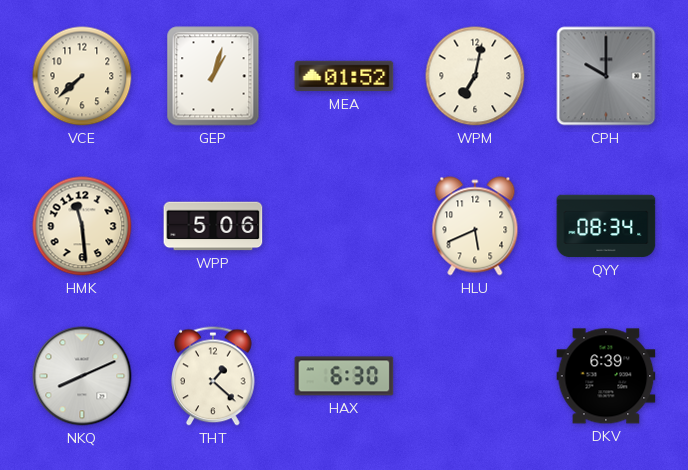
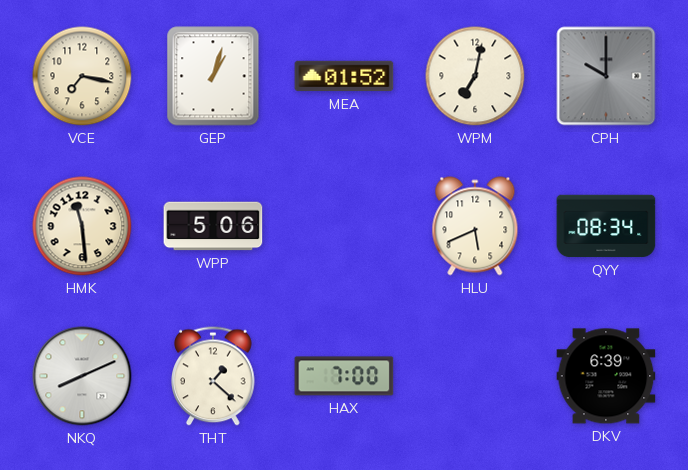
VCE: 7:38 -> 7:17 (82, 76)
HAX: 6:30 -> 7:00 (344, 376)
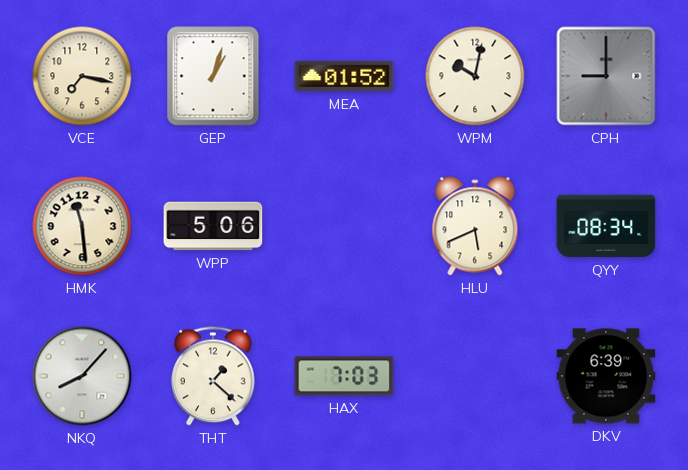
WPM: 7:02 -> 10:02 (475, 76)
CPH: 10:00 -> 9:00 (606, 76)
NKQ: 8:11 -> 8:07 (82, 376)
HAX: 7:00 -> 7:03 (344, 376)
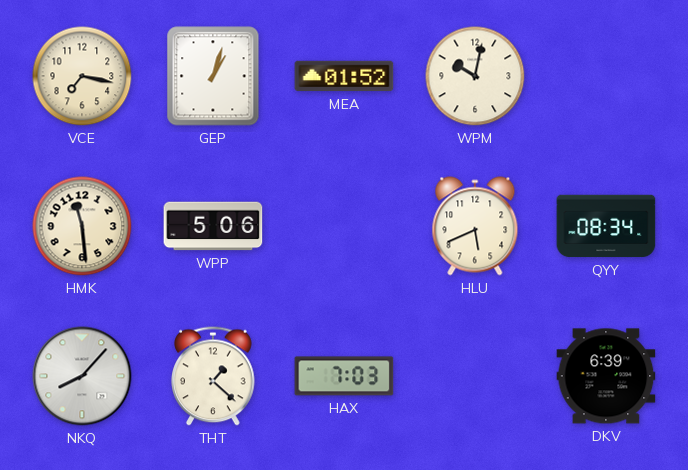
CPH: 9:00 -> none (606, 76)
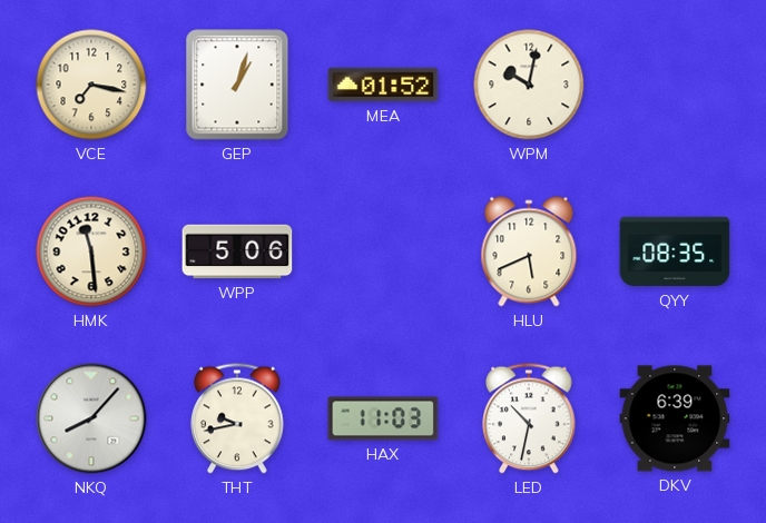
QYY: 08:34 -> 08:35 (675, 251)
THT: 1:22 -> 9:43 (237, 418)
HAX: 7:03 -> 11:03 (383, 418)
LED: none -> 10:32 (529, 418)
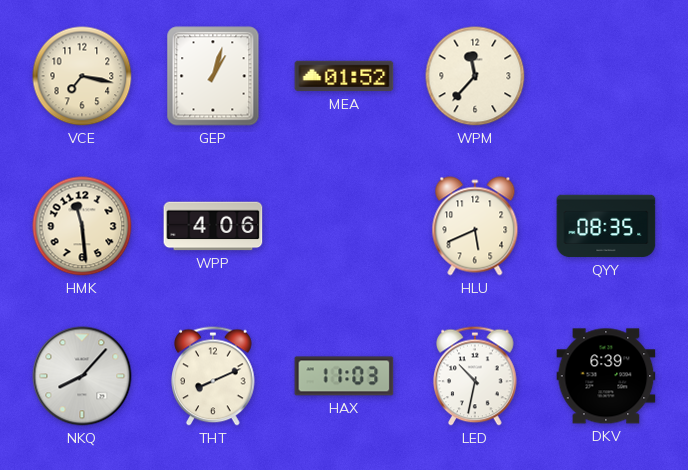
WPM: 10:02 -> 11:37 (475, 76)
WPP: 5:06 -> 4:06 (213, 226)
THT: 9:43 -> 8:11 (213, 376)
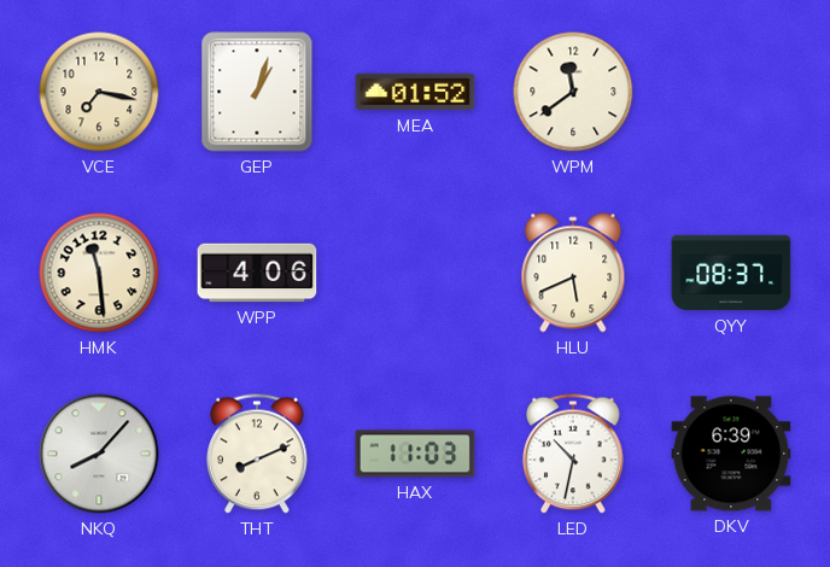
WPM: 11:37 -> 11:39 (573, 92)
QYY: 08:35 -> 08:37 (731, 273)
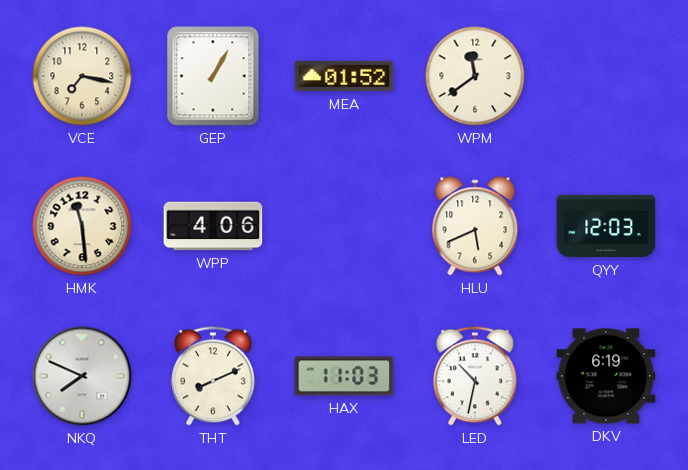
GEP: 1:03 -> 1:05 (213, 76)
QYY: 08:37 -> 12:03 (606, 226)
NKQ: 8:07 -> 7:49 (82, 376)
DKV: 6:39 -> 6:19 (606, 376)
